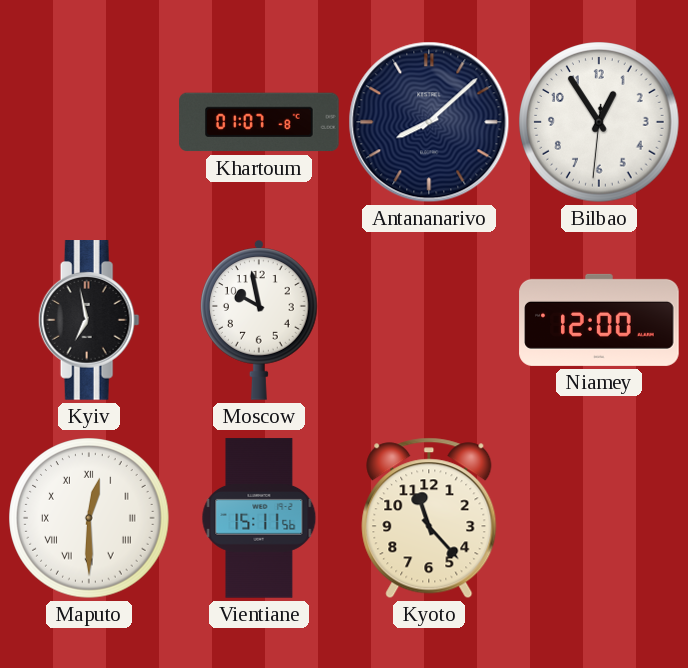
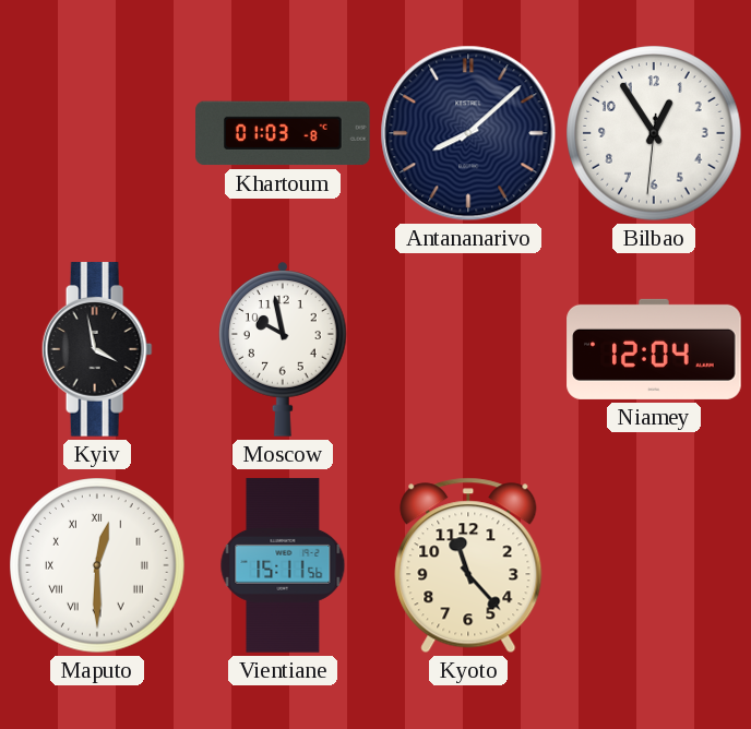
Khartoum: 01:07 -> 01:03 (283, 133)
Kyiv: 6:58 -> 3:58 (97, 349)
Niamey: 12:00 -> 12:04 (654, 349)
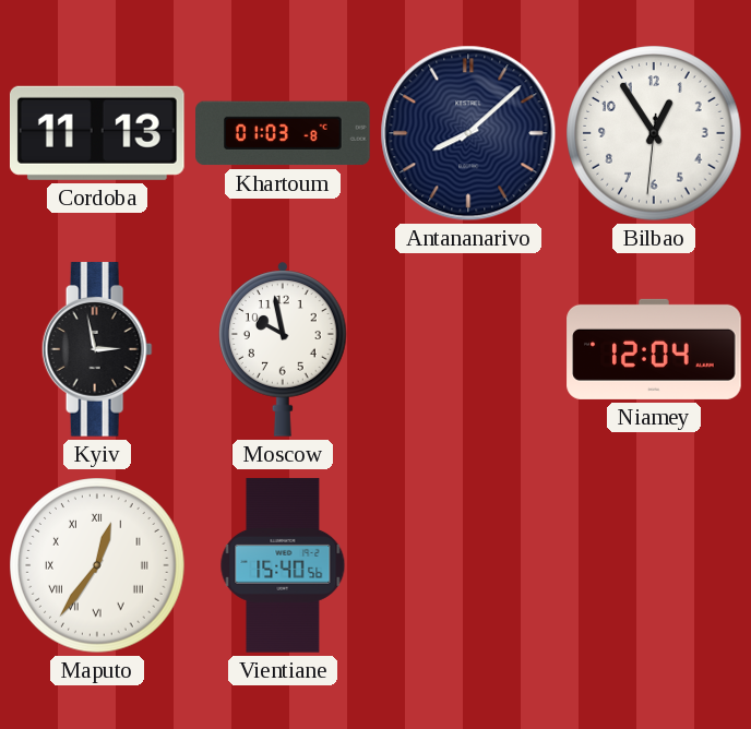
Cordoba: none -> 11:13 (97, 133)
Kyiv: 3:58 -> 2:58 (97, 349)
Maputo: 12:30 -> 12:36 (97, 565)
Vientiane: 15:11 -> 15:40 (283, 565)
Kyoto: 11:23 -> none (468, 565)
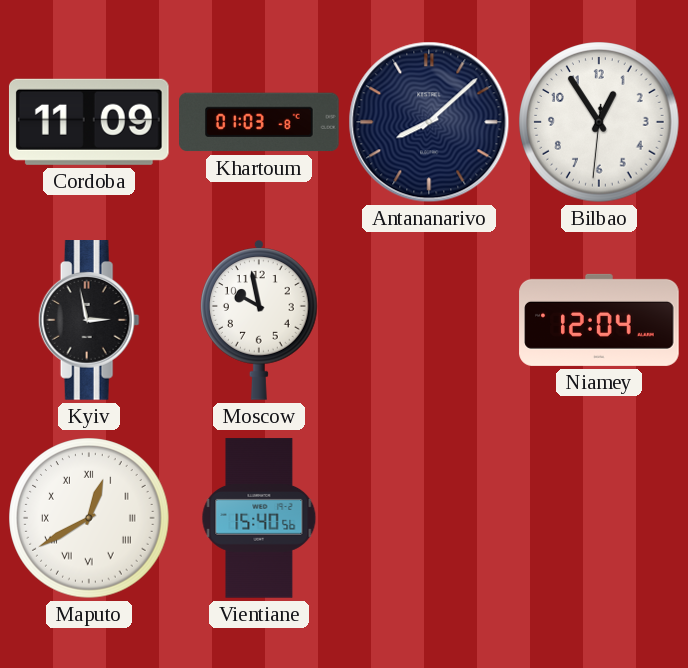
Cordoba: 11:13 -> 11:09 (89, 122)
Maputo: 12:36 -> 12:40 (89, 518)
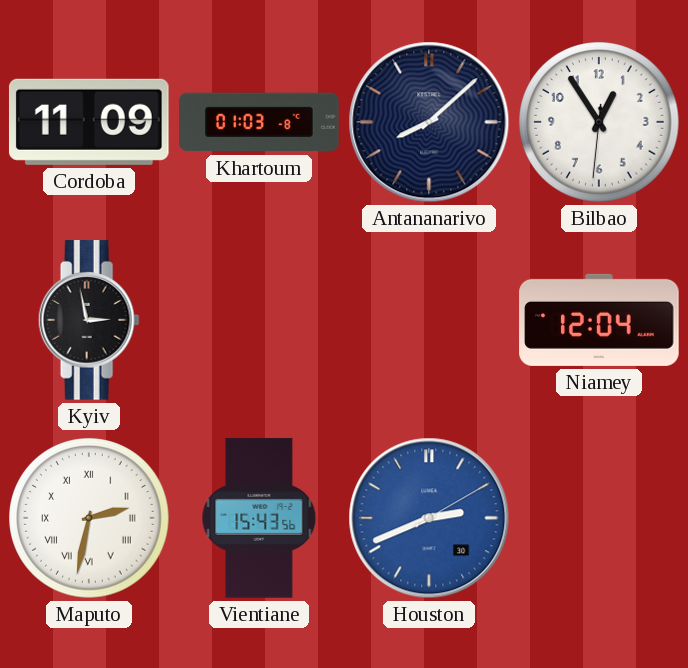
Moscow: 9:58 -> none (259, 320)
Maputo: 12:40 -> 2:32 (89, 518)
Vientiane: 15:40 -> 15:43 (259, 518)
Houston: none -> 2:41 (429, 518)
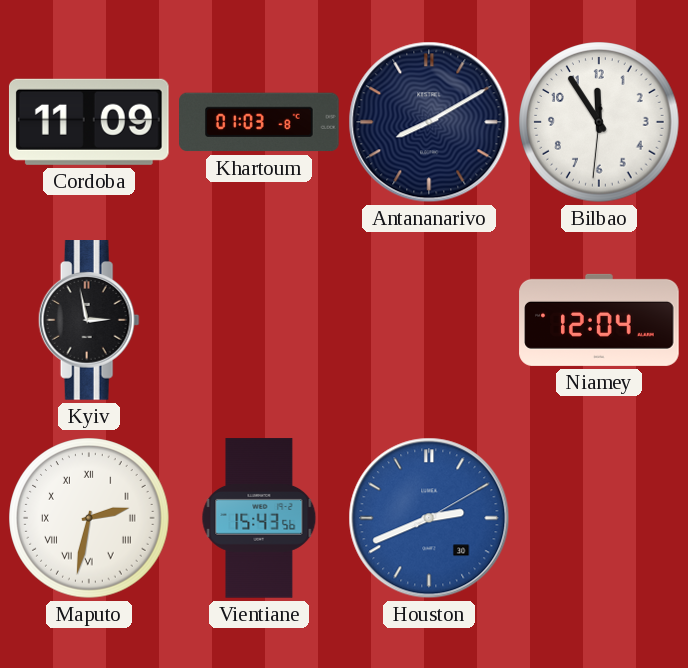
Antananarivo: 8:08 -> 8:10 (429, 122)
Bilbao: 12:54 -> 11:54 (599, 122)
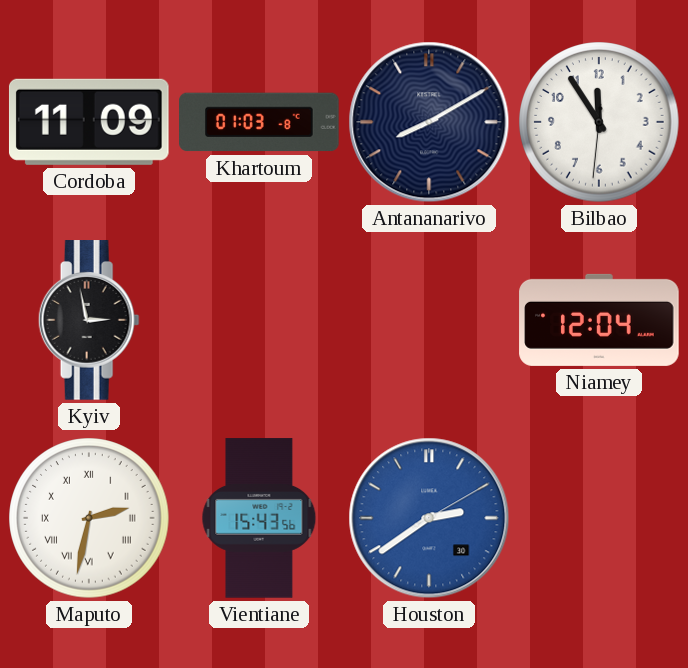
Houston: 2:41 -> 2:39 (429, 518)
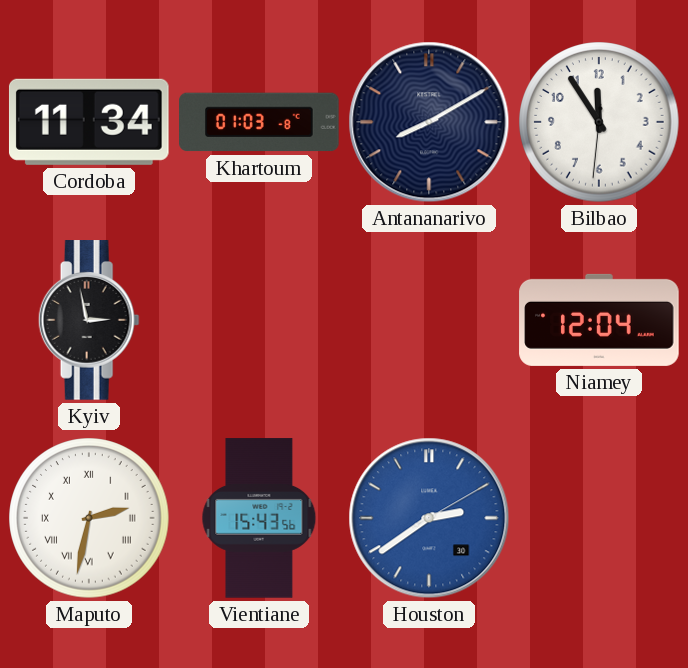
Cordoba: 11:09 -> 11:34 (89, 122)
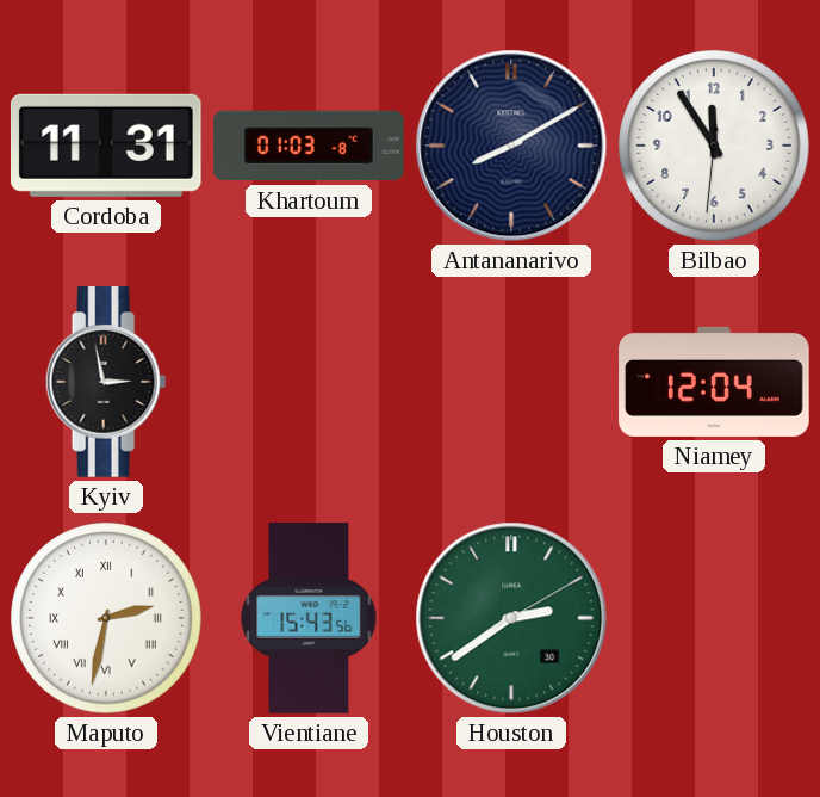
Cordoba: 11:34 -> 11:31 (106, 146)
Houston dial: blue -> green (511, 618)
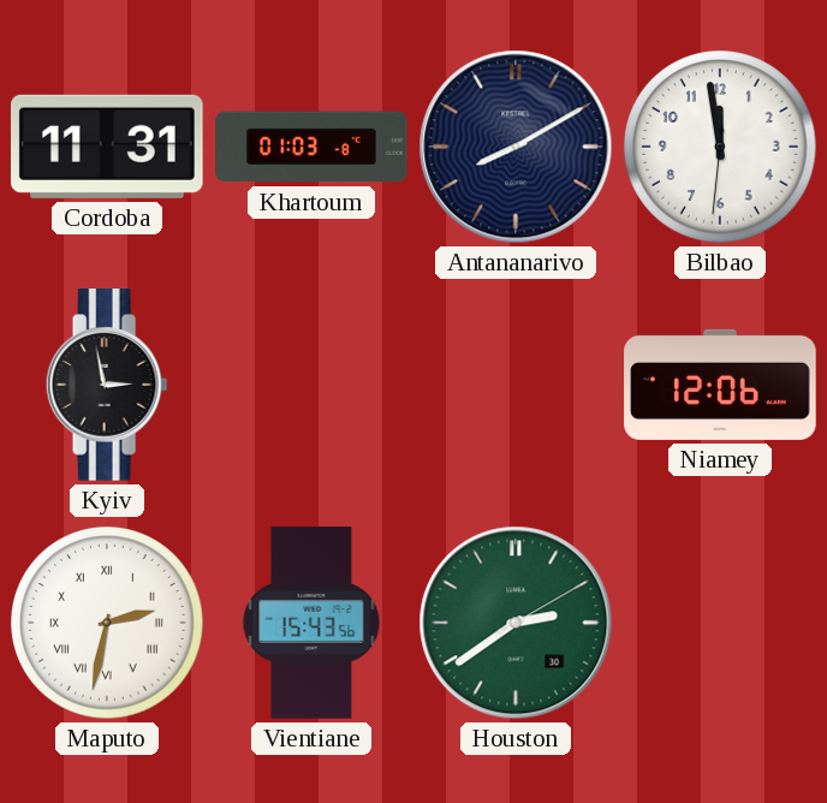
Bilbao: 11:54 -> 11:58 (720, 147)
Niamey: 12:04 -> 12:06 (720, 385)
